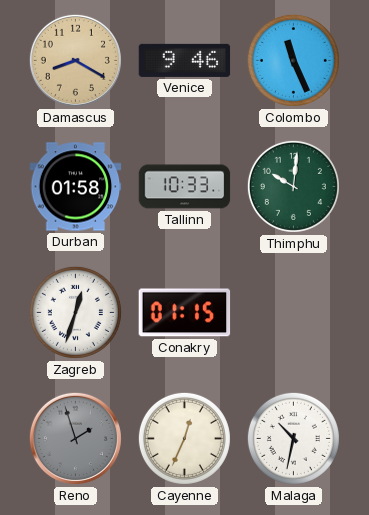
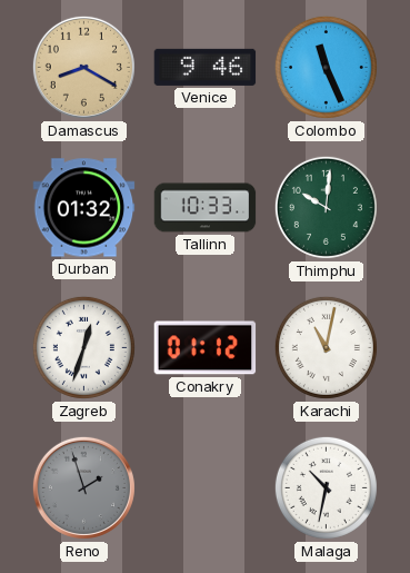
Durban: 01:58 -> 01:32 (84, 208)
Conakry: 01:15 -> 01:12 (206, 348)
Karachi: none -> 11:02 (326, 347)
Cayenne: 12:34 -> none (184, 438)
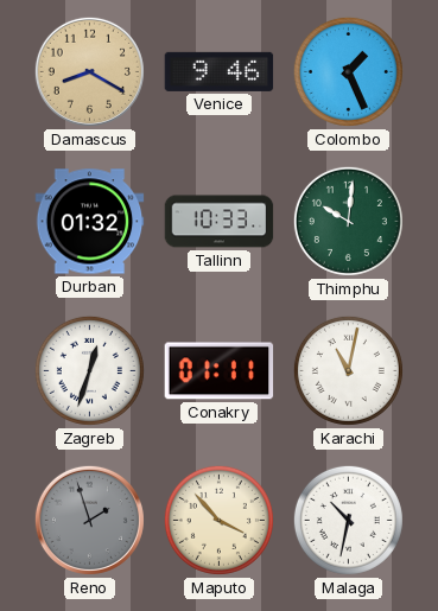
Colombo: 11:26 -> 1:26 (348, 71)
Conakry: 01:12 -> 01:11 (220, 371)
Maputo: none -> 3:53 (218, 520)
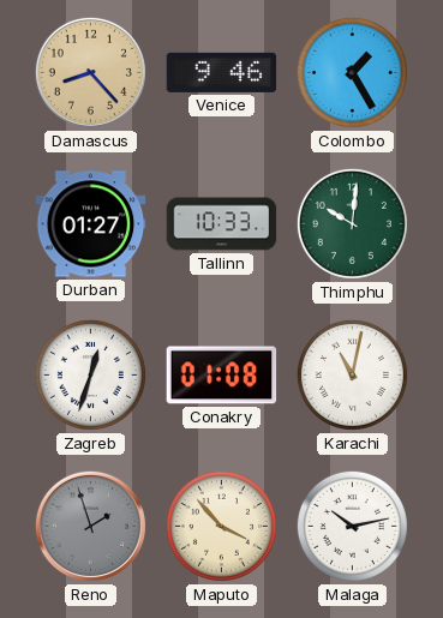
Damascus: 8:20 -> 8:23 (90, 72)
Colombo: 1:26 -> 1:25 (352, 72)
Durban: 01:32 -> 01:27 (91, 224)
Conakry: 01:11 -> 01:08 (222, 376)
Malaga: 10:32 -> 10:13 (352, 526)
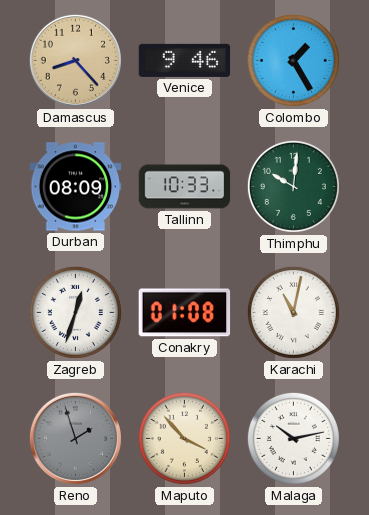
Durban: 01:27 -> 08:09 (76, 187)
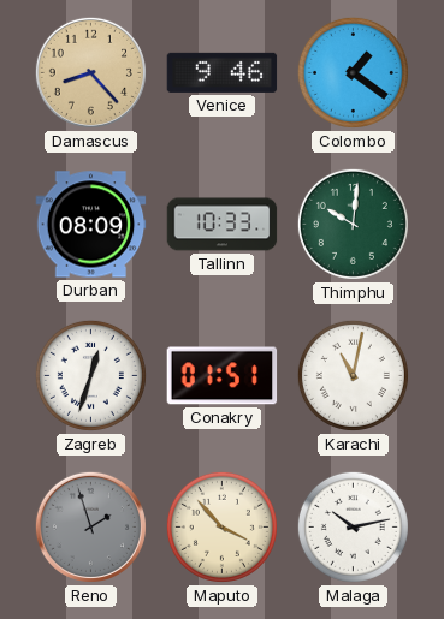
Colombo: 1:25 -> 1:21 (353, 72)
Conakry: 01:08 -> 01:51 (223, 376)
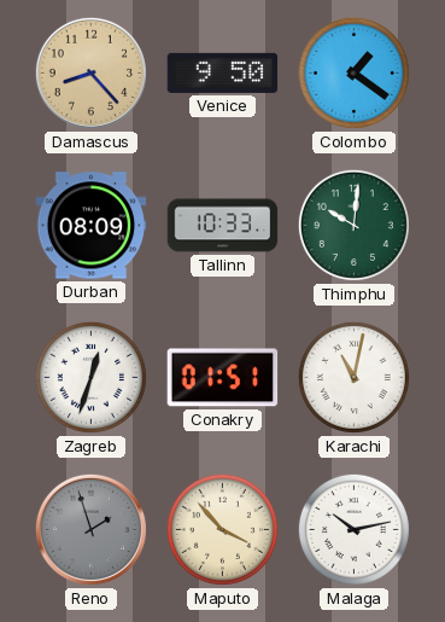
Venice: 9:46 -> 9:50 (223, 72)
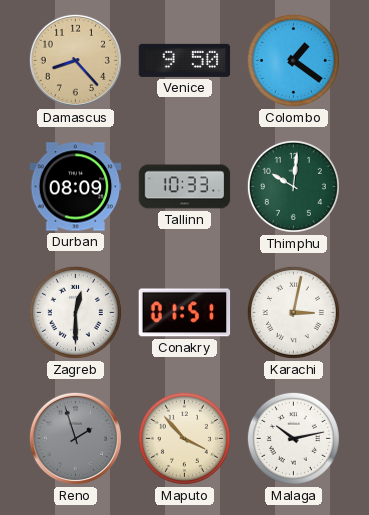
Zagreb: 12:33 -> 12:30 (75, 312)
Karachi: 11:02 -> 3:02 (293, 312)
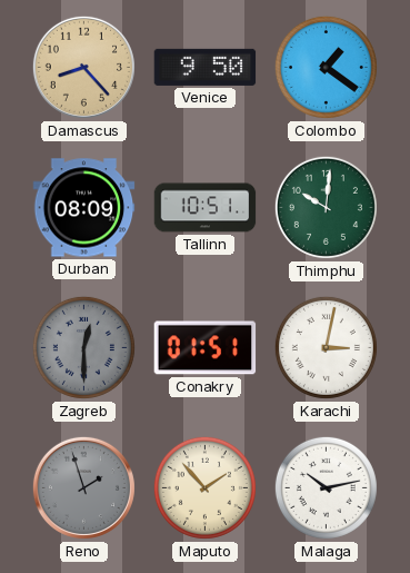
Tallinn: 10:33 -> 10:51 (206, 208)
Zagreb dial: white -> grey (83, 347)
Maputo: 3:53 -> 1:53 (204, 487)
